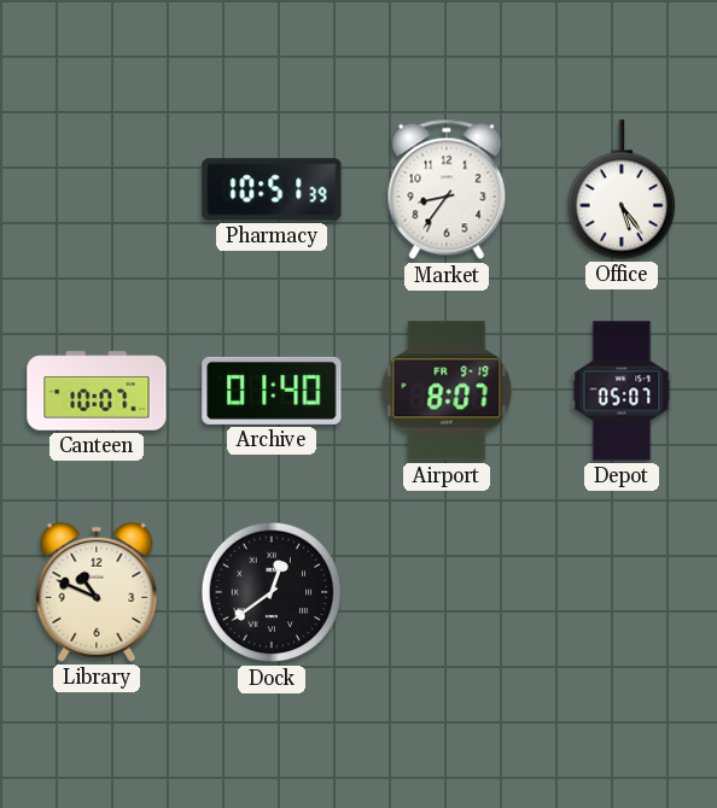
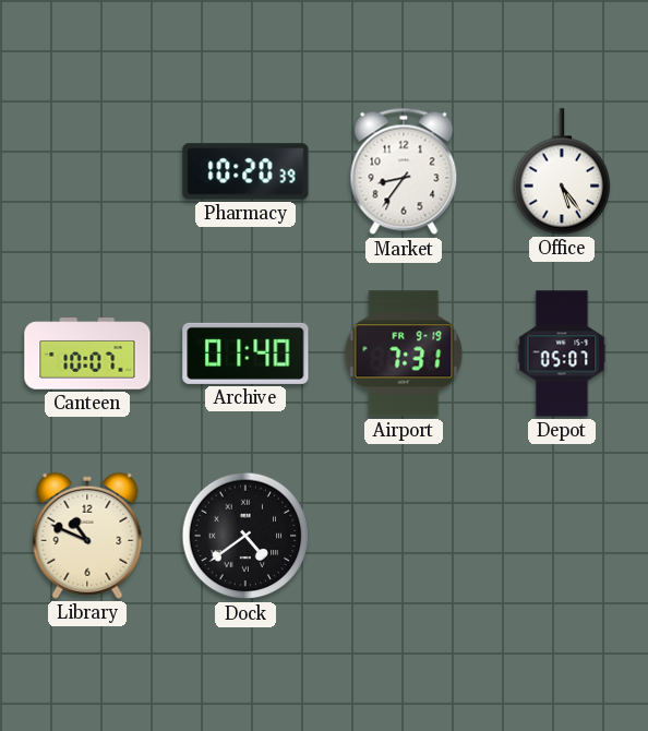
Pharmacy: 10:51 -> 10:20 (245, 171)
Airport: 8:07 -> 7:31 (404, 353)
Dock: 12:39 -> 4:39 (245, 536)
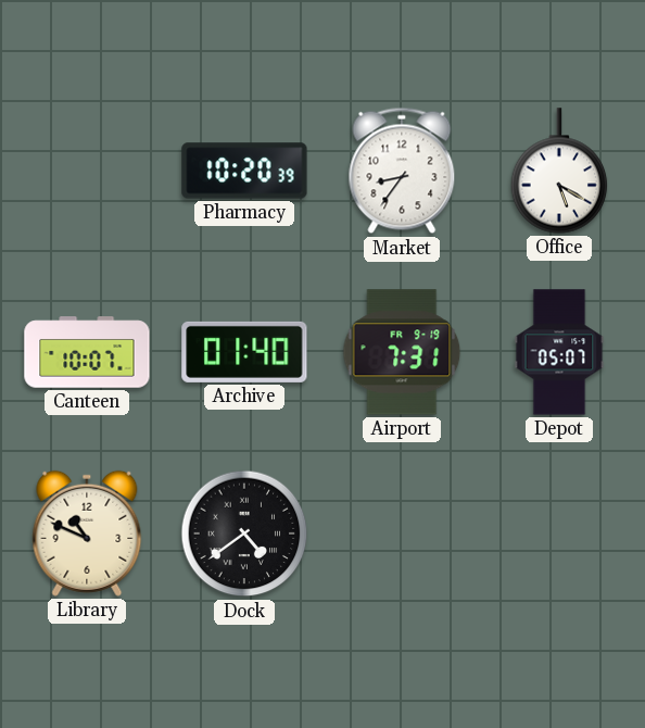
Office: 5:24 -> 5:20 (559, 171)
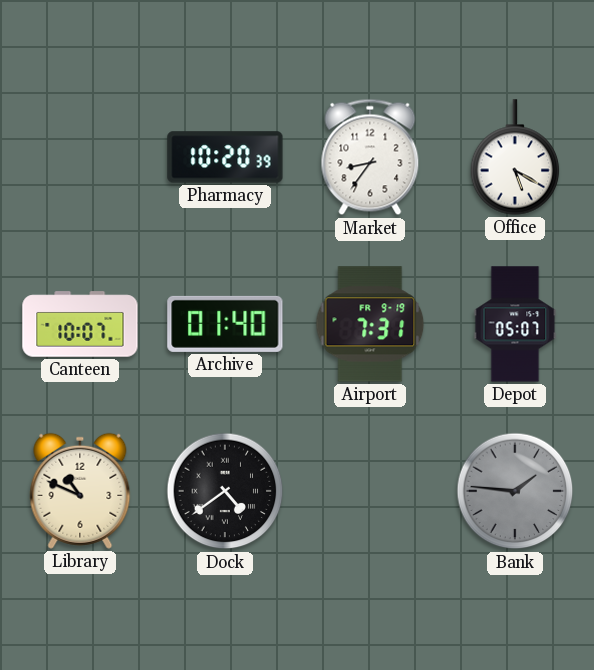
Bank: none -> 1:46 (515, 491)
